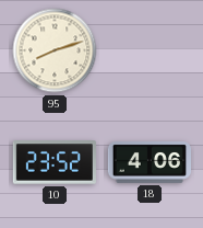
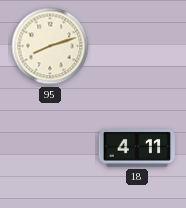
10: 23:52 -> none (55, 162)
18: 4:06 -> 4:11 (136, 149)
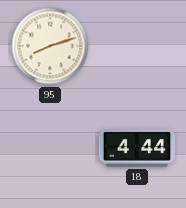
18: 4:11 -> 4:44 (136, 149)
